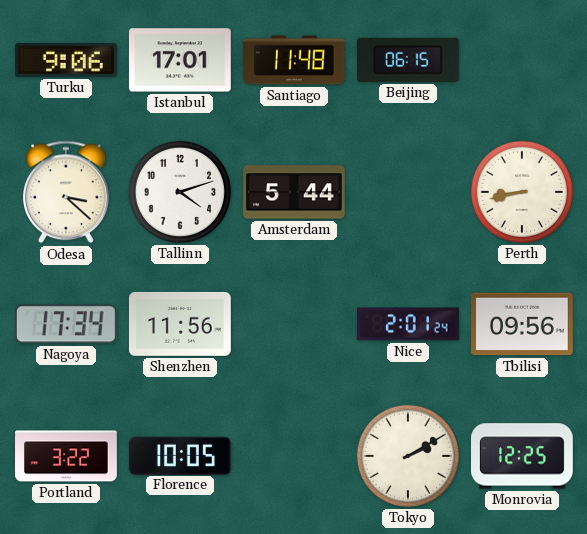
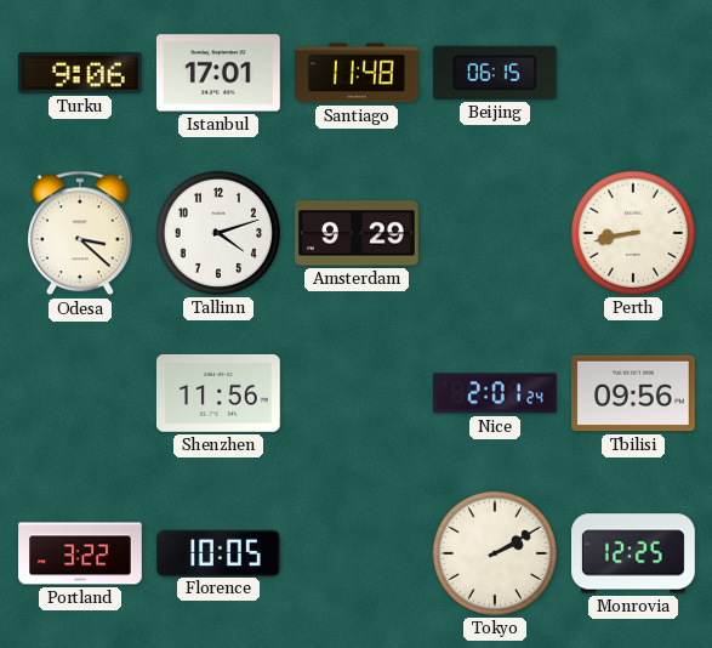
Amsterdam: 5:44 -> 9:29 (358, 233)
Nagoya: 17:34 -> none (66, 324)
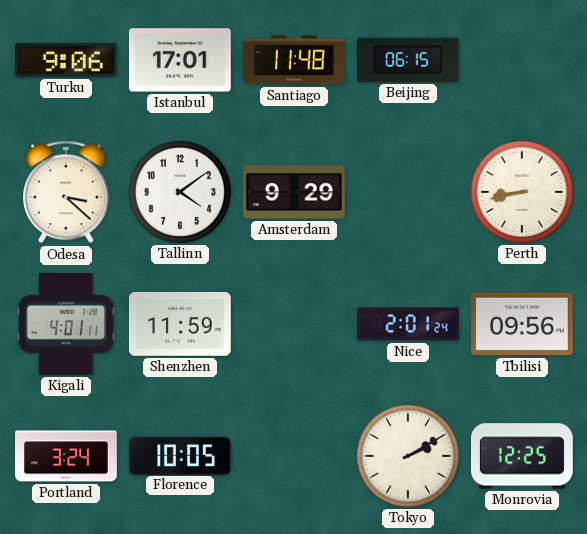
Tallinn: 4:12 -> 4:09 (180, 192)
Kigali: none -> 4:01 (65, 325)
Shenzhen: 11:56 -> 11:59 (180, 324)
Portland: 3:22 -> 3:24 (66, 456)
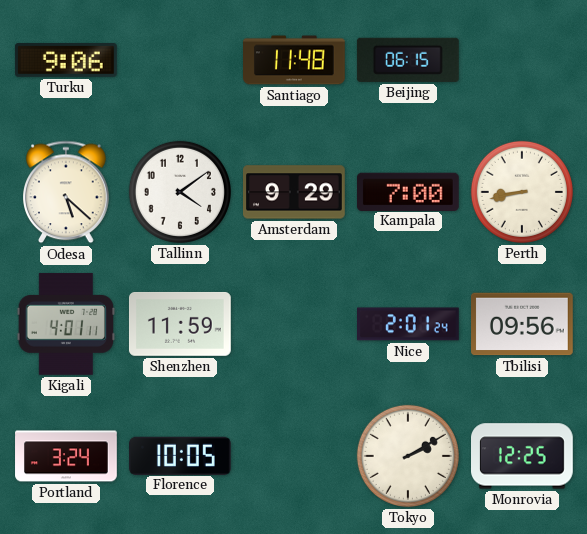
Istanbul: 17:01 -> none (180, 60)
Odesa: 3:22 -> 5:22 (67, 192)
Kampala: none -> 7:00 (408, 191)
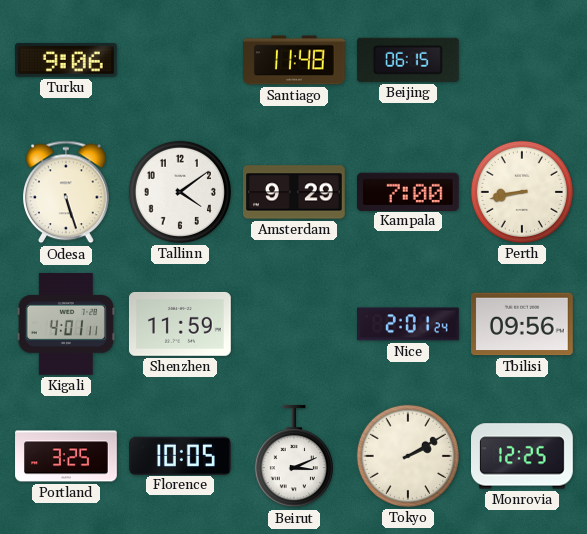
Odesa: 5:22 -> 5:27 (67, 192)
Portland: 3:24 -> 3:25 (66, 456)
Beirut: none -> 3:11 (294, 457)
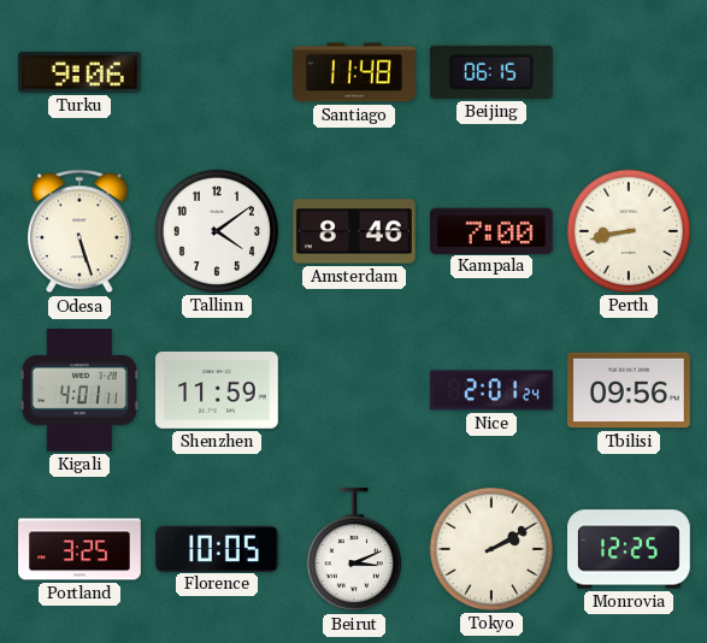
Amsterdam: 9:29 -> 8:46 (355, 231)
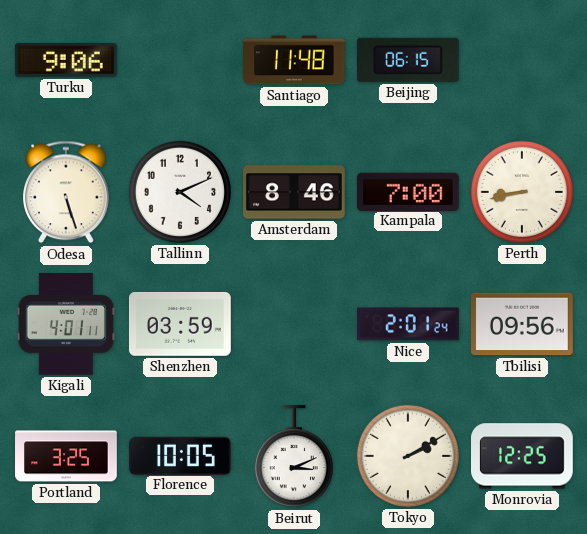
Tallinn: 4:09 -> 4:11 (180, 192)
Shenzhen: 11:59 -> 03:59 (180, 324)
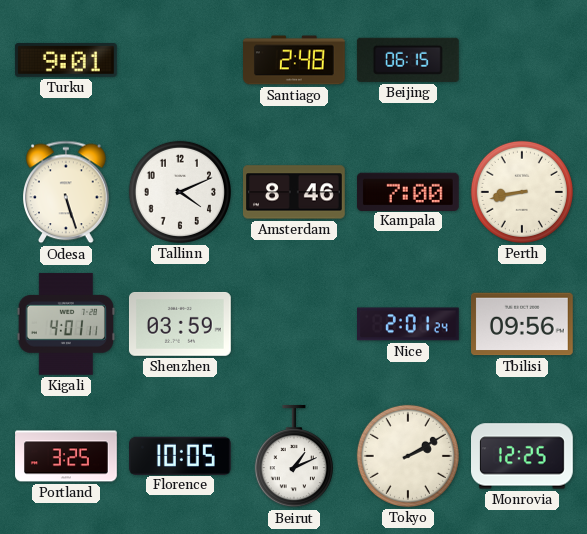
Turku: 9:06 -> 9:01 (66, 61)
Santiago: 11:48 -> 2:48 (295, 60)
Beirut: 3:11 -> 1:11 (294, 457)
